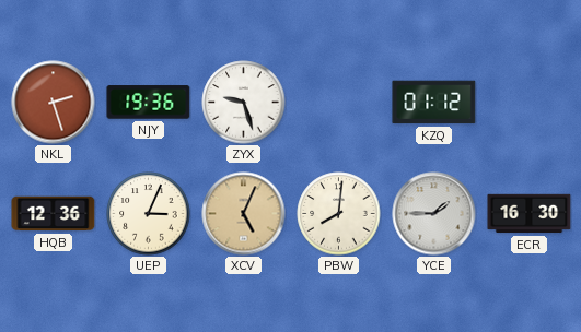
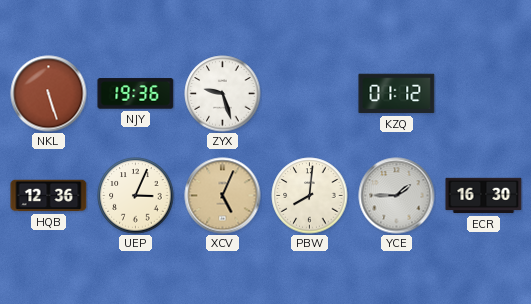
NKL: 2:27 -> 5:27 (49, 94)
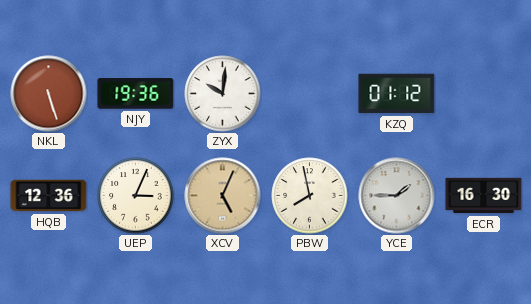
ZYX: 9:27 -> 10:01 (223, 94)
PBW: 8:01 -> 7:58 (310, 196)
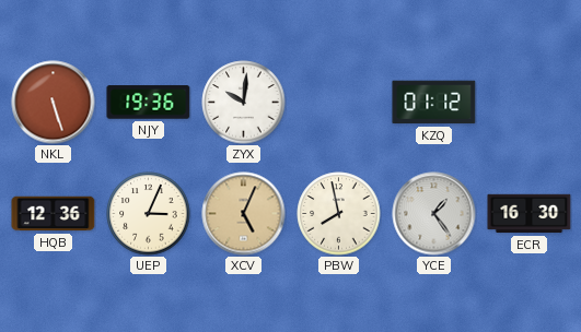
YCE: 1:45 -> 1:24 (434, 214)
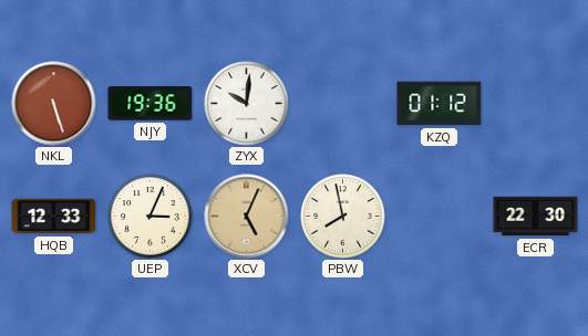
HQB: 12:36 -> 12:33 (54, 217)
YCE: 1:24 -> none (434, 214)
ECR: 16:30 -> 22:30 (536, 217)
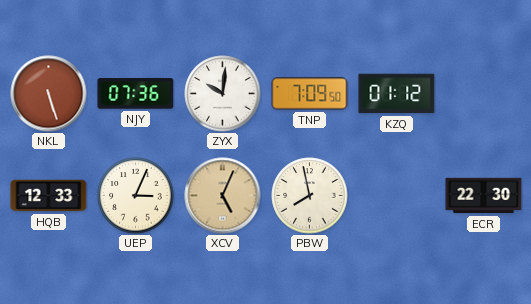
NJY: 19:36 -> 07:36 (136, 94)
TNP: none -> 7:09 (310, 94)
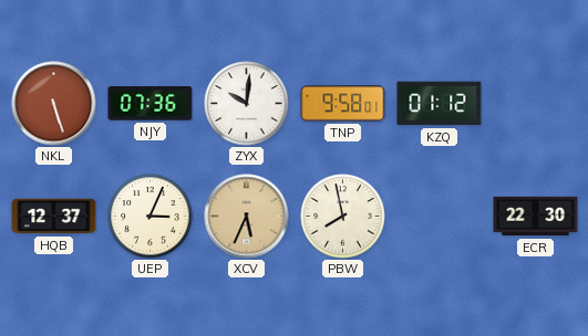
TNP: 7:09 -> 9:58 (343, 104)
HQB: 12:33 -> 12:37 (54, 217)
XCV: 5:04 -> 5:34 (247, 217)
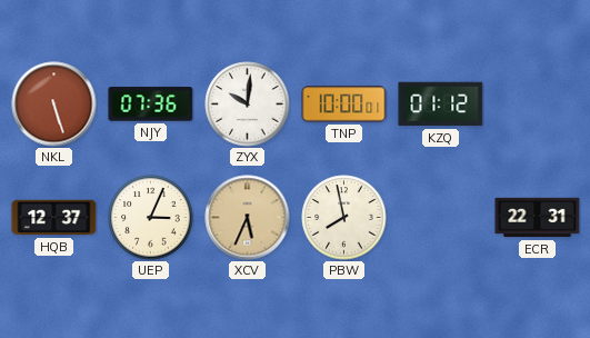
TNP: 9:58 -> 10:00 (344, 105)
ECR: 22:30 -> 22:31 (538, 218)
